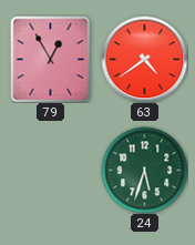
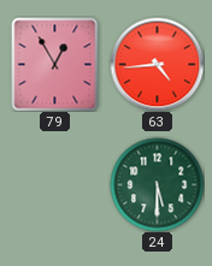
63: 4:39 -> 4:44 (157, 64)
24: 5:33 -> 5:30 (157, 184)
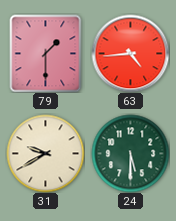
79: 12:55 -> 1:30 (46, 53)
31: none -> 9:40 (45, 153)
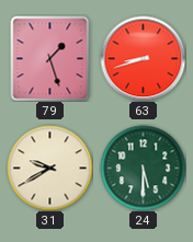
79: 1:30 -> 1:27 (50, 58)
63: 4:44 -> 8:42 (143, 58)
